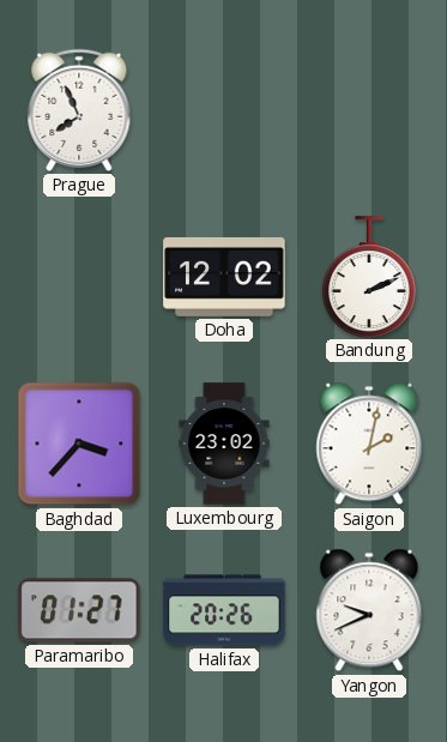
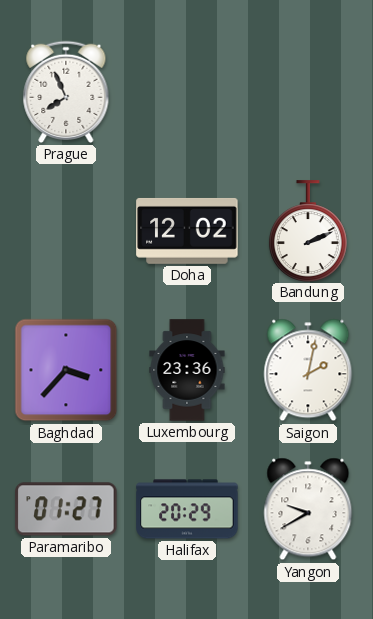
Luxembourg: 23:02 -> 23:36 (187, 370)
Halifax: 20:26 -> 20:29 (187, 509)
Yangon: 9:41 -> 9:40 (308, 509)
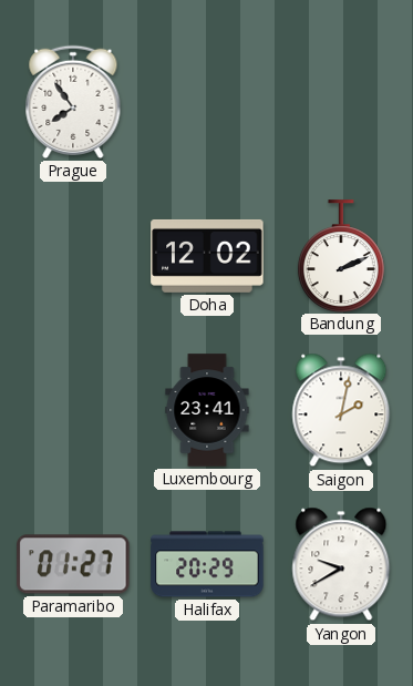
Prague: 7:56 -> 7:54 (73, 102)
Baghdad: 3:37 -> none (66, 370)
Luxembourg: 23:36 -> 23:41 (207, 410)
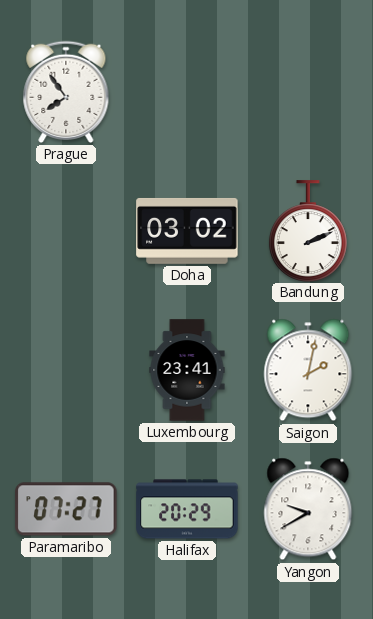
Doha: 12:02 -> 03:02 (187, 231)
Paramaribo: 01:27 -> 07:27 (66, 509)
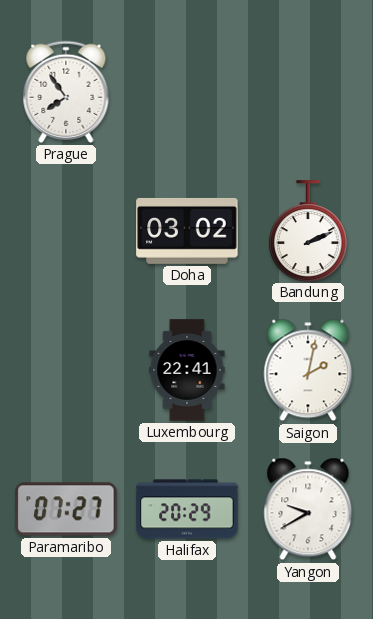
Luxembourg: 23:41 -> 22:41 (187, 370)
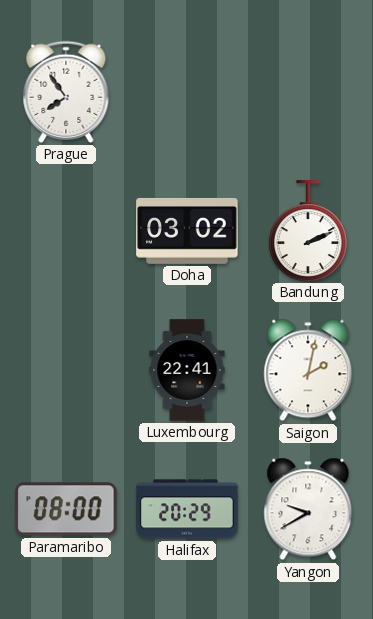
Paramaribo: 07:27 -> 08:00 (66, 509)
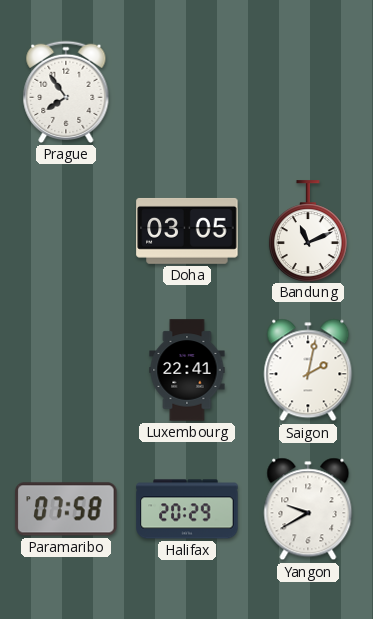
Doha: 03:02 -> 03:05 (187, 231)
Bandung: 2:11 -> 11:11 (308, 231)
Paramaribo: 08:00 -> 07:58 (66, 509)
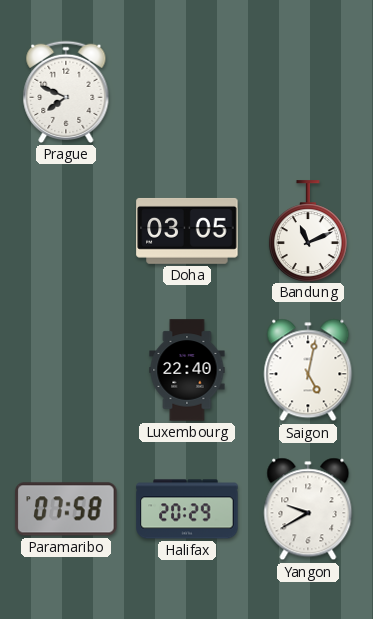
Prague: 7:54 -> 7:49 (66, 92)
Luxembourg: 22:41 -> 22:40 (187, 370)
Saigon: 2:02 -> 5:02 (308, 370)
